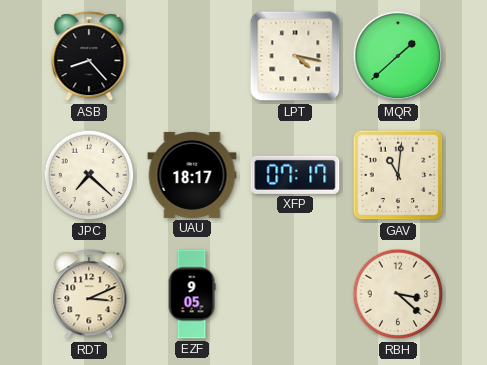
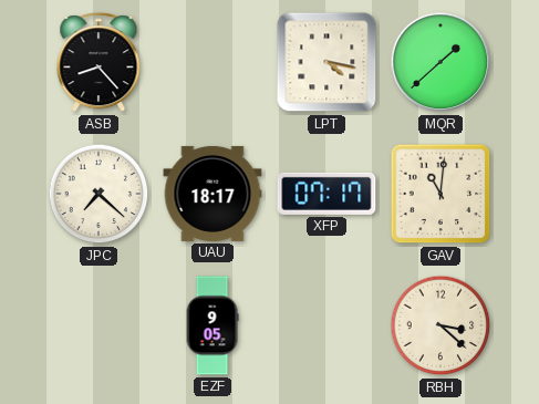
RDT: 3:11 -> none (89, 295)
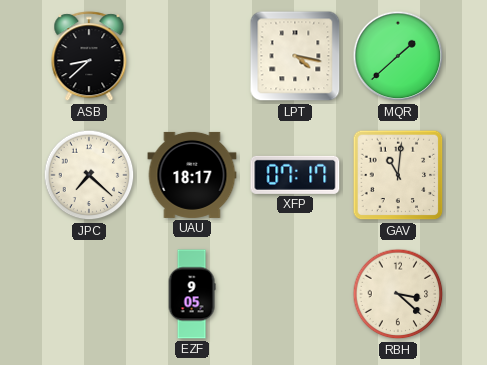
ASB: 8:23 -> 8:38 (89, 57)
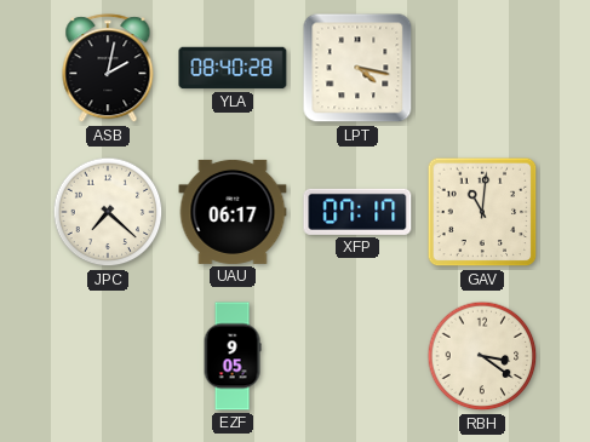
ASB: 8:38 -> 2:02 (108, 69)
YLA: none -> 08:40 (233, 68)
MQR: 1:38 -> none (398, 56)
UAU: 18:17 -> 06:17 (233, 212)
RBH: 3:22 -> 3:21 (482, 356)
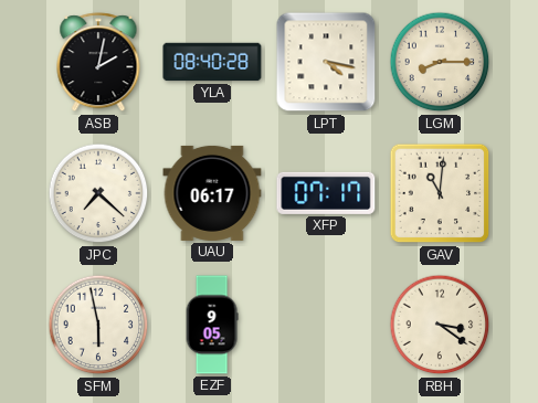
LGM: none -> 8:15 (440, 62)
SFM: none -> 5:58 (98, 325)
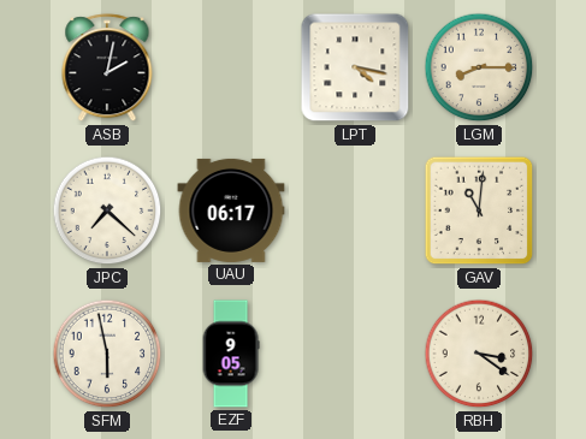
YLA: 08:40 -> none (212, 62)
XFP: 07:17 -> none (326, 193)
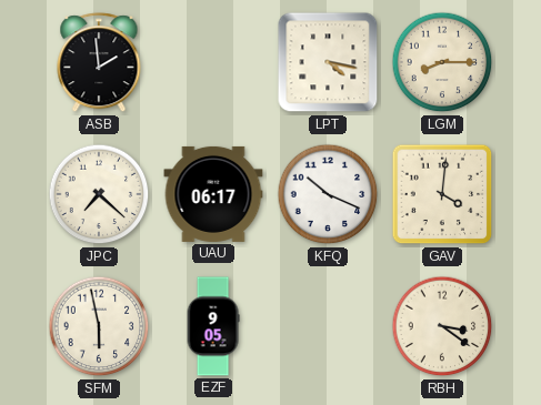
ASB: 2:02 -> 1:59 (99, 63)
KFQ: none -> 10:19 (328, 194)
GAV: 11:01 -> 4:01 (442, 194)
